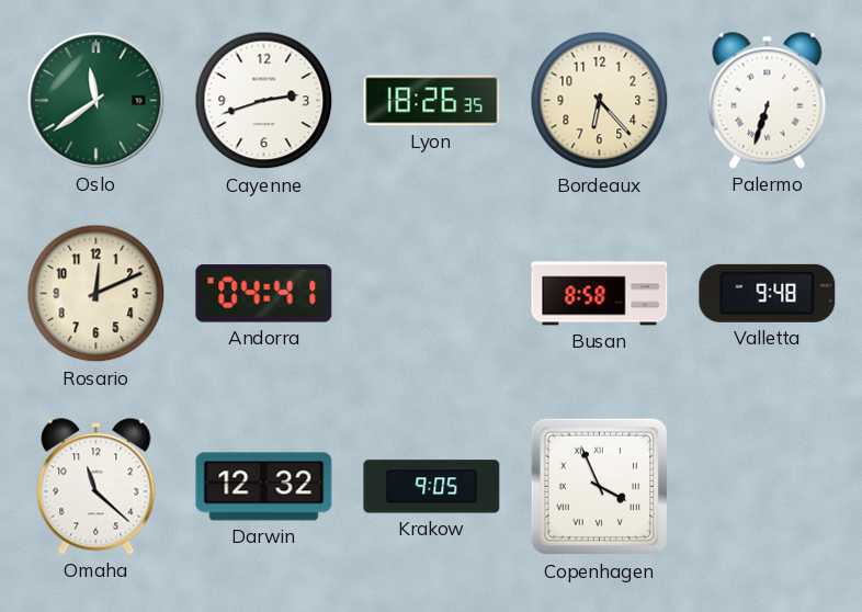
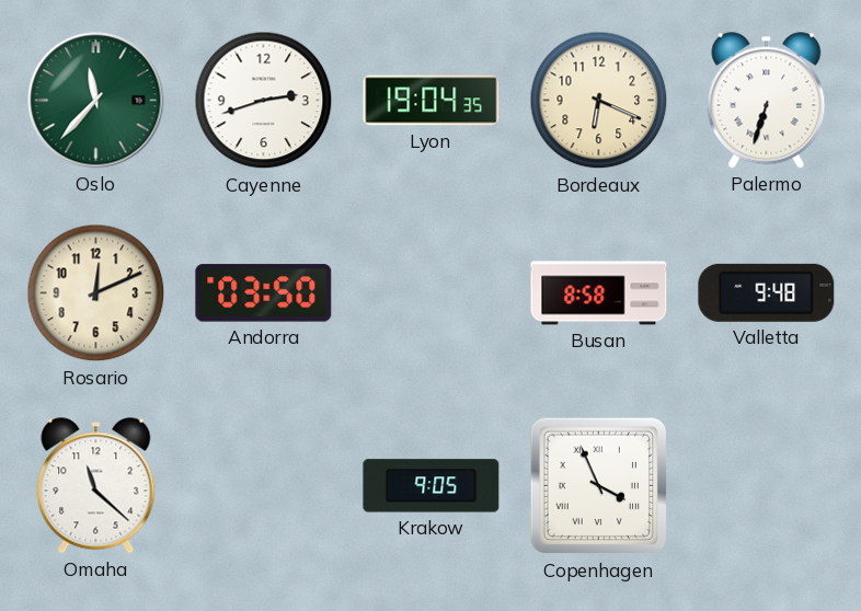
Oslo: 11:39 -> 11:37 (96, 101)
Lyon: 18:26 -> 19:04 (432, 101)
Bordeaux: 6:23 -> 6:19 (599, 101)
Andorra: 04:41 -> 03:50 (264, 293)
Darwin: 12:32 -> none (264, 487)
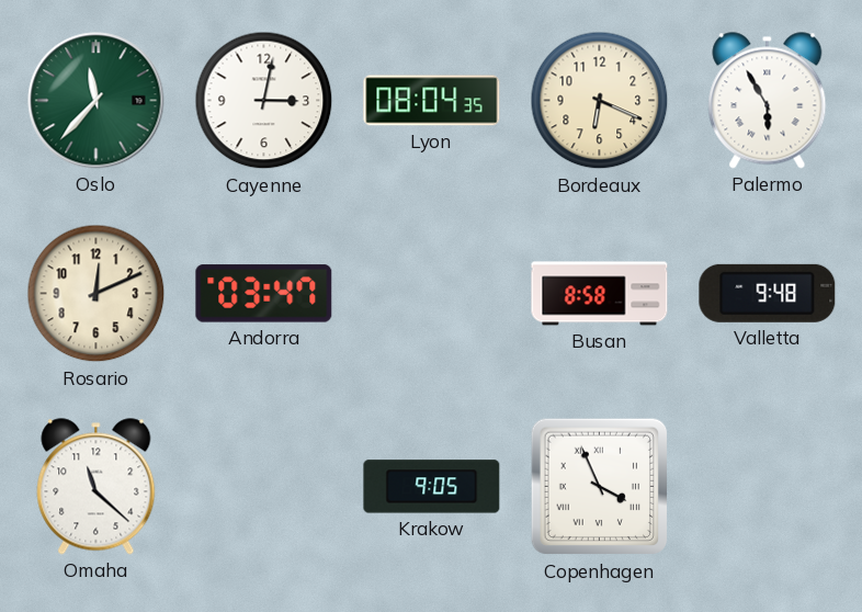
Cayenne: 2:42 -> 3:02 (264, 101)
Lyon: 19:04 -> 08:04 (432, 101)
Palermo: 6:33 -> 5:55 (768, 101)
Andorra: 03:50 -> 03:47 (264, 294)
